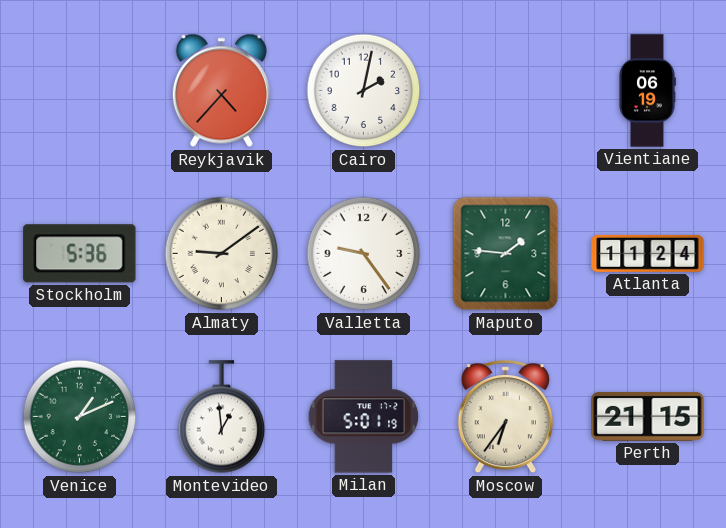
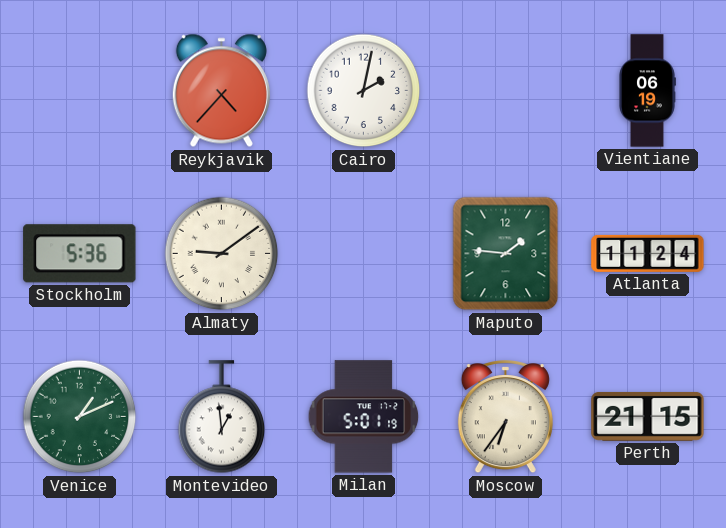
Valletta: 9:24 -> none (364, 254)
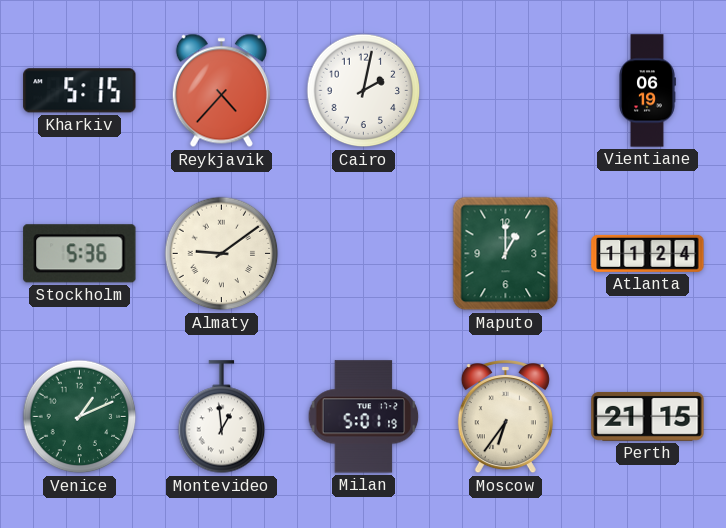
Kharkiv: none -> 5:15 (80, 91)
Maputo: 1:46 -> 1:00 (506, 254)
